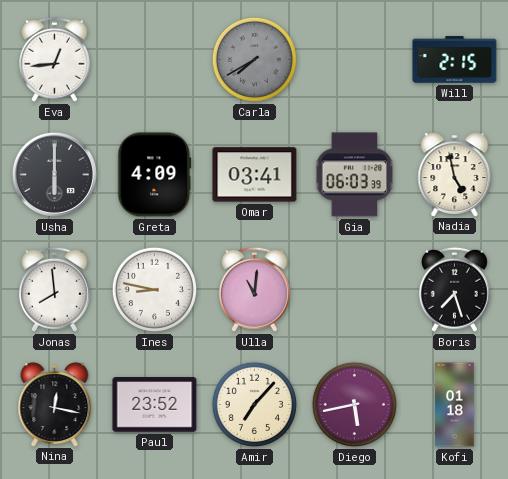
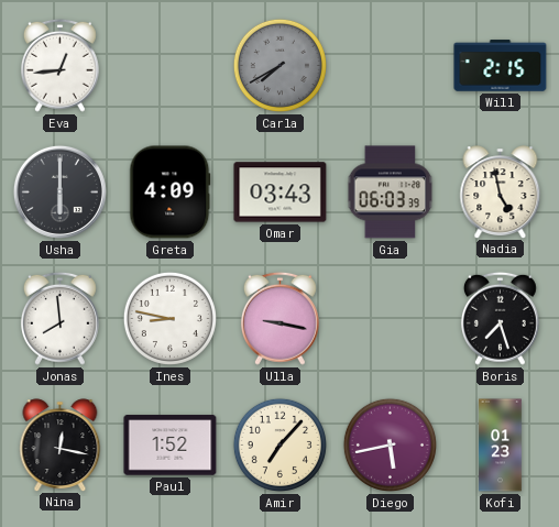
Omar: 03:41 -> 03:43 (281, 193)
Ulla: 11:01 -> 9:17 (279, 318)
Paul: 23:52 -> 1:52 (171, 446)
Kofi: 01:18 -> 01:23 (501, 446)
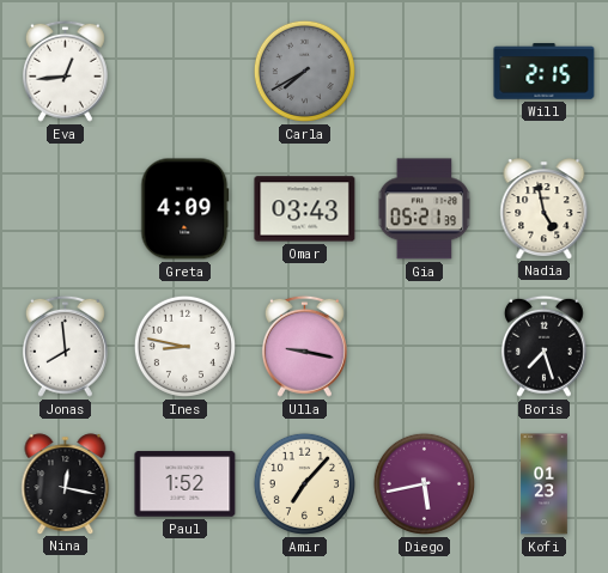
Usha: 6:00 -> none (59, 191)
Gia: 06:03 -> 05:21 (425, 209)
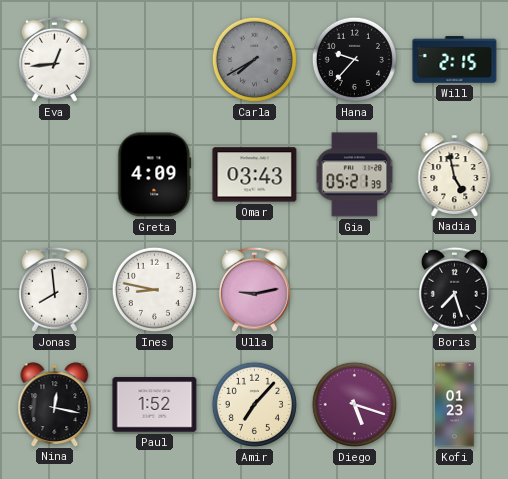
Hana: none -> 9:37 (354, 59)
Ulla: 9:17 -> 9:13 (254, 289)
Diego: 5:43 -> 5:18 (354, 404)
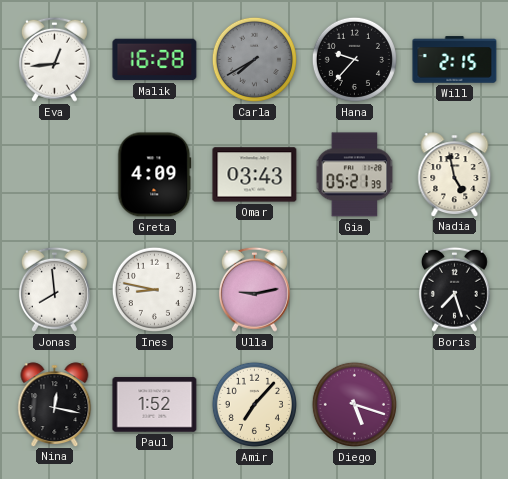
Malik: none -> 16:28 (155, 60)
Kofi: 01:23 -> none (455, 405)
